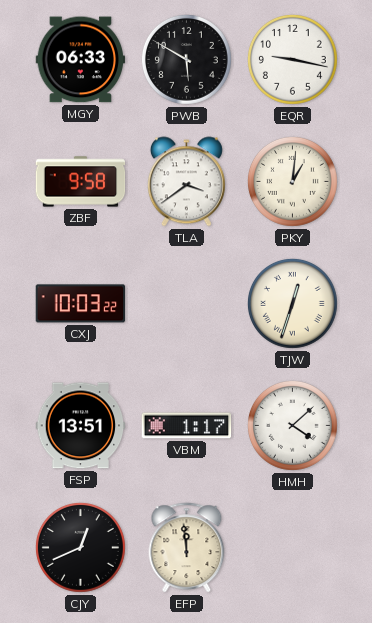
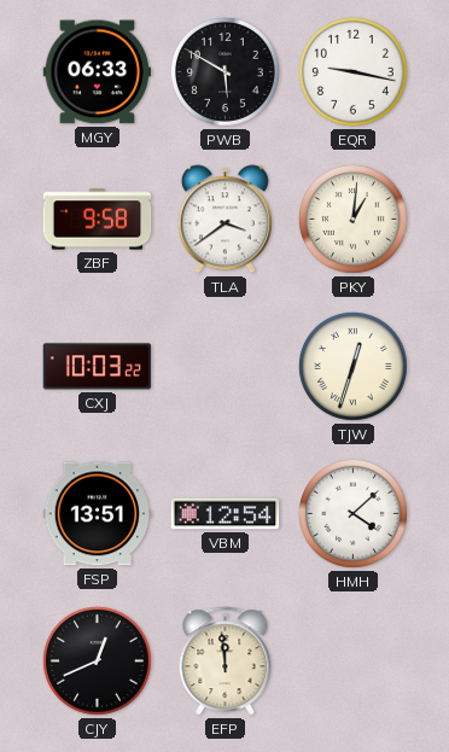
VBM: 1:17 -> 12:54 (226, 514)
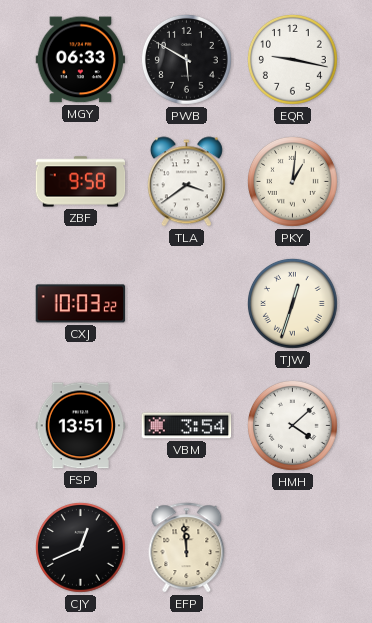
VBM: 12:54 -> 3:54 (187, 426)
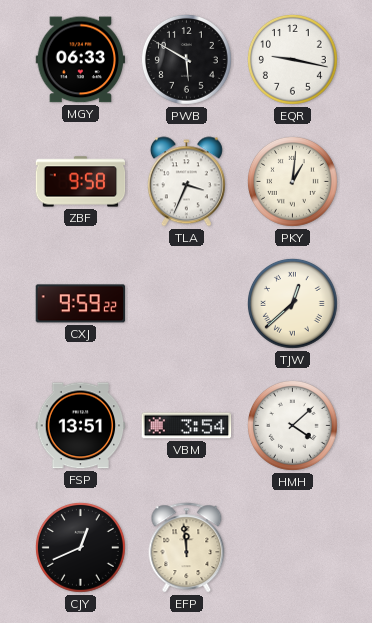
TLA: 3:39 -> 3:34 (186, 182)
CXJ: 10:03 -> 9:59 (81, 304)
TJW: 12:33 -> 12:38 (292, 303)
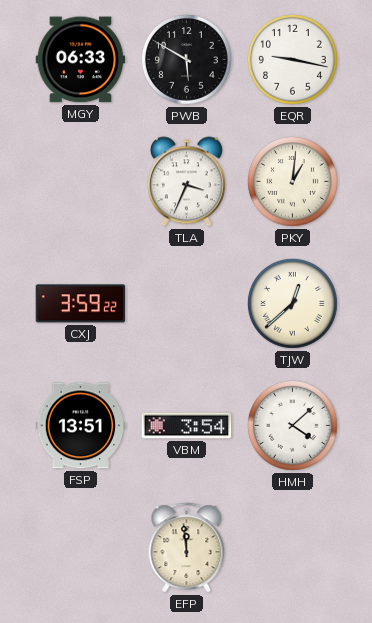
ZBF: 9:58 -> none (81, 182)
CXJ: 9:59 -> 3:59 (81, 304)
CJY: 12:41 -> none (80, 547)
